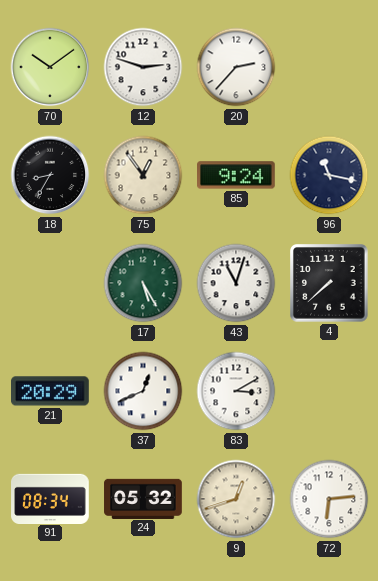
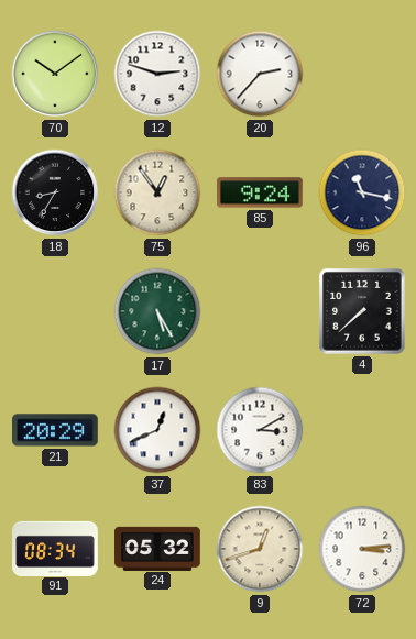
43: 11:03 -> none (236, 283)
72: 6:14 -> 3:14 (362, 549)
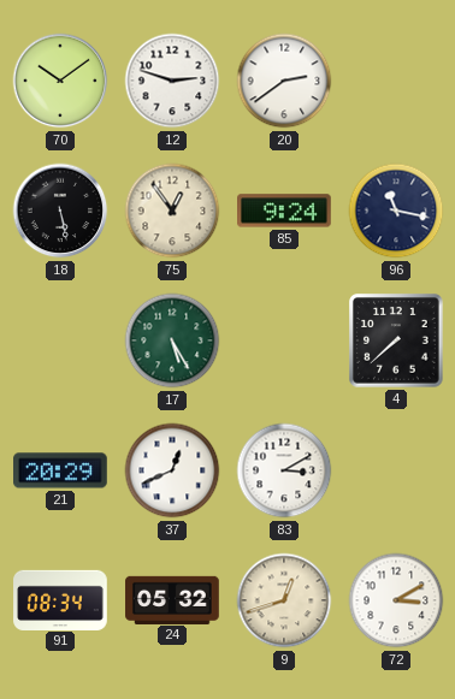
20: 2:37 -> 2:39 (284, 81)
18: 8:35 -> 5:28 (60, 211)
72: 3:14 -> 3:10 (396, 600)
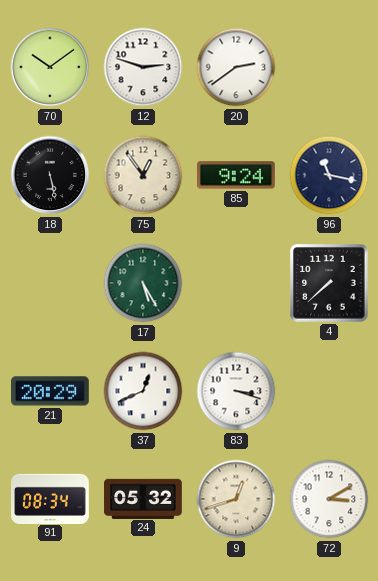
83: 3:10 -> 3:18 (236, 391)
